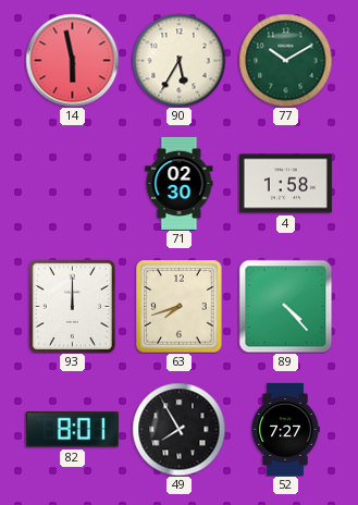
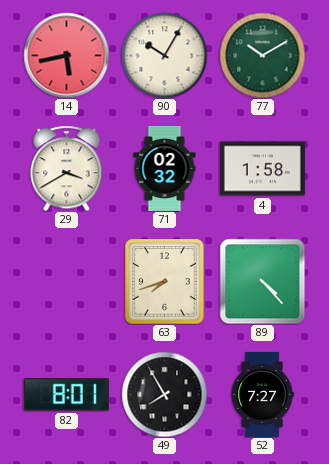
14: 5:58 -> 5:43 (66, 55)
90: 5:35 -> 10:05 (164, 55)
29: none -> 3:40 (67, 168)
71: 02:30 -> 02:32 (165, 168)
93: 12:00 -> none (72, 306)
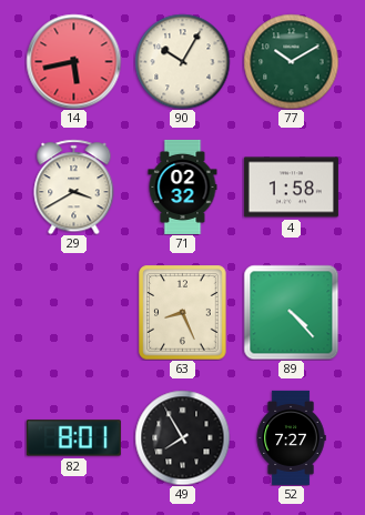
63: 7:42 -> 8:26 (183, 312)
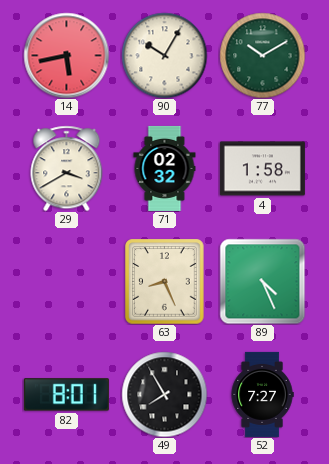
89: 4:23 -> 4:26 (262, 281)
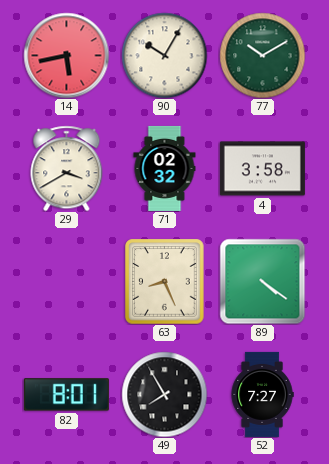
4: 1:58 -> 3:58 (262, 169)
89: 4:26 -> 4:21 (262, 281)
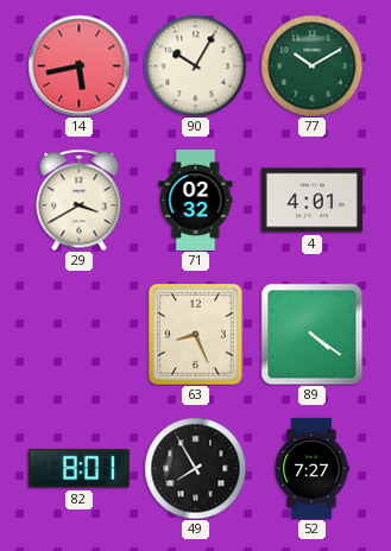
4: 3:58 -> 4:01 (311, 201)
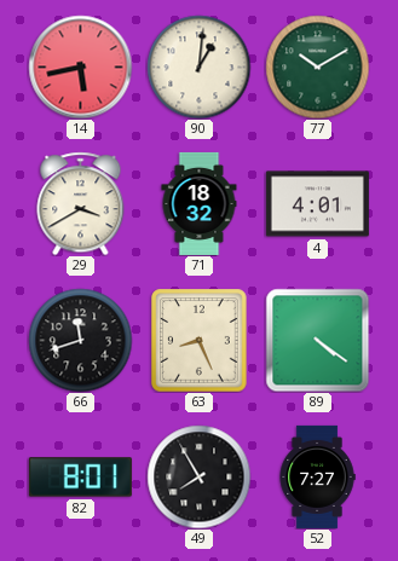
90: 10:05 -> 1:01 (198, 66)
71: 02:32 -> 18:32 (200, 203)
66: none -> 11:42 (80, 340)
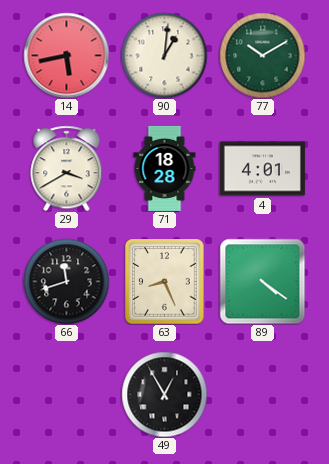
71: 18:32 -> 18:28 (165, 168)
82: 8:01 -> none (80, 478)
49: 7:55 -> 12:55 (164, 394)
52: 7:27 -> none (317, 476)
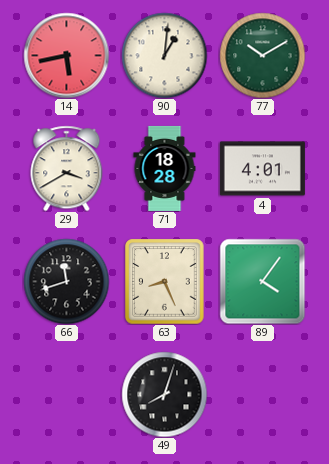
89: 4:21 -> 4:06 (262, 281)
49: 12:55 -> 8:03 (164, 394)
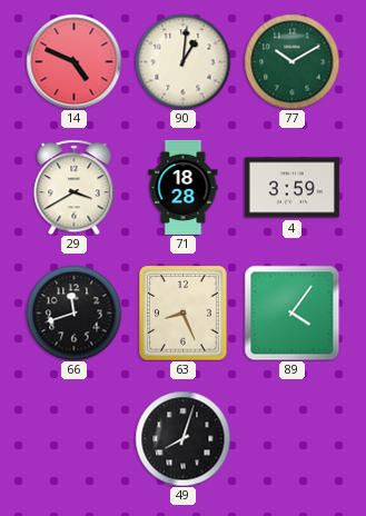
14: 5:43 -> 4:49 (73, 61)
4: 4:01 -> 3:59 (291, 188)
